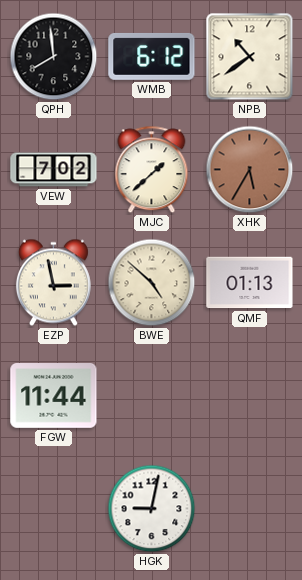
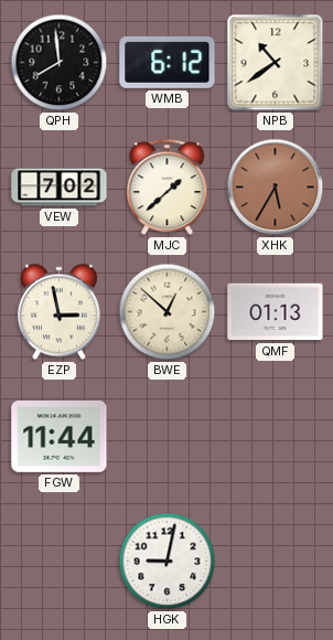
BWE: 4:52 -> 12:52 (168, 312)
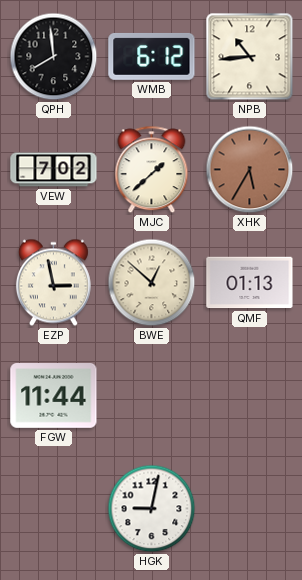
NPB: 10:39 -> 10:44 (250, 57)
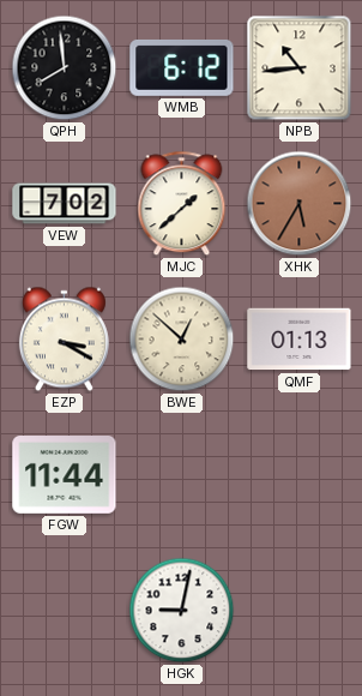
EZP: 2:58 -> 3:20 (64, 340)
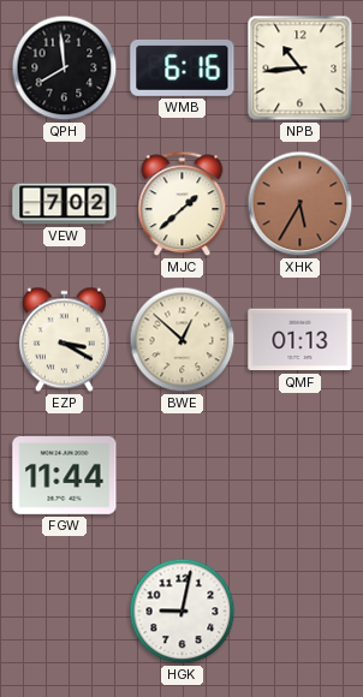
WMB: 6:12 -> 6:16 (183, 67)
